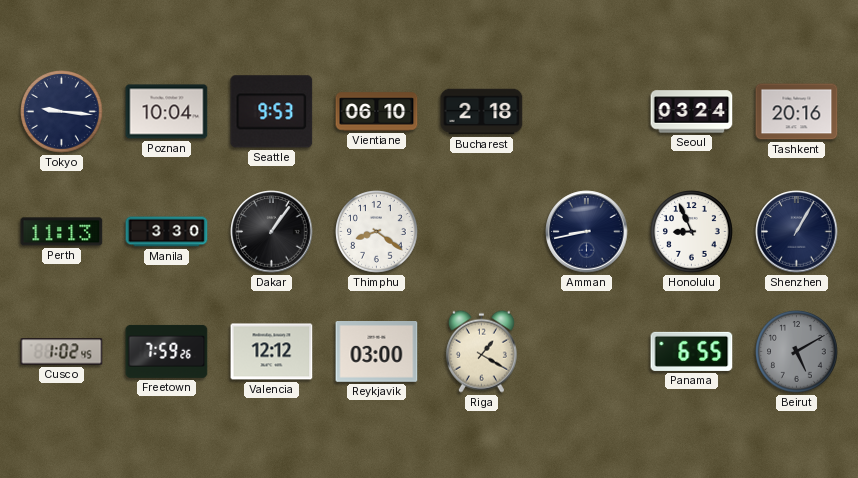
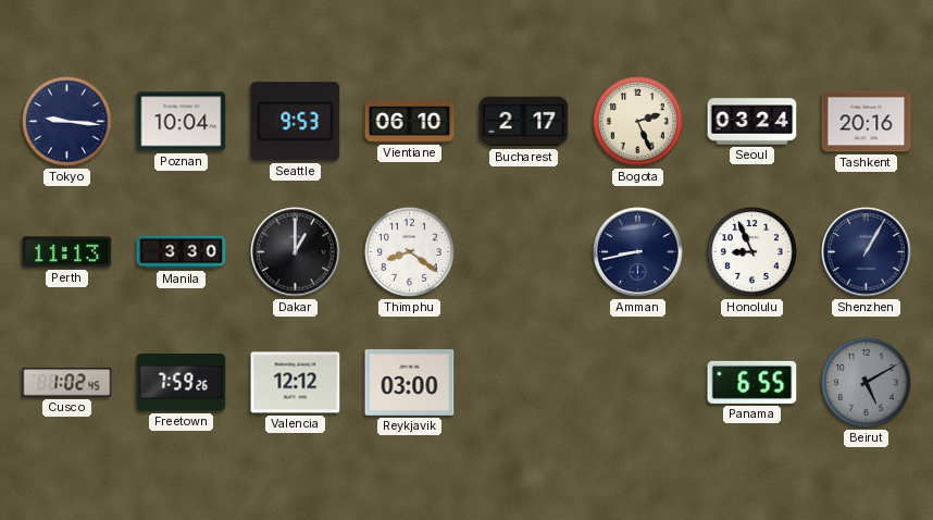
Bucharest: 2:18 -> 2:17 (524, 122)
Bogota: none -> 2:26 (638, 122)
Dakar: 1:06 -> 1:00 (296, 252)
Riga: 1:20 -> none (481, 351)
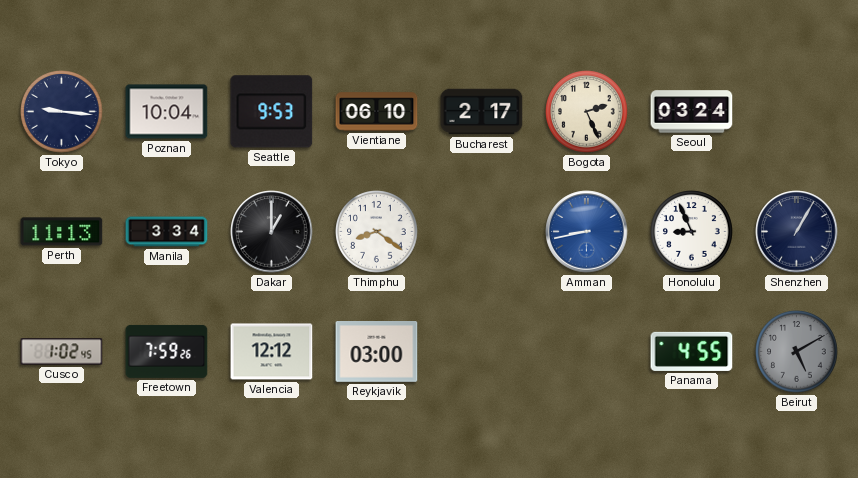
Tashkent: 20:16 -> none (867, 122)
Manila: 3:30 -> 3:34 (167, 232)
Amman dial: navy -> blue (587, 232)
Panama: 6:55 -> 4:55 (692, 351)
